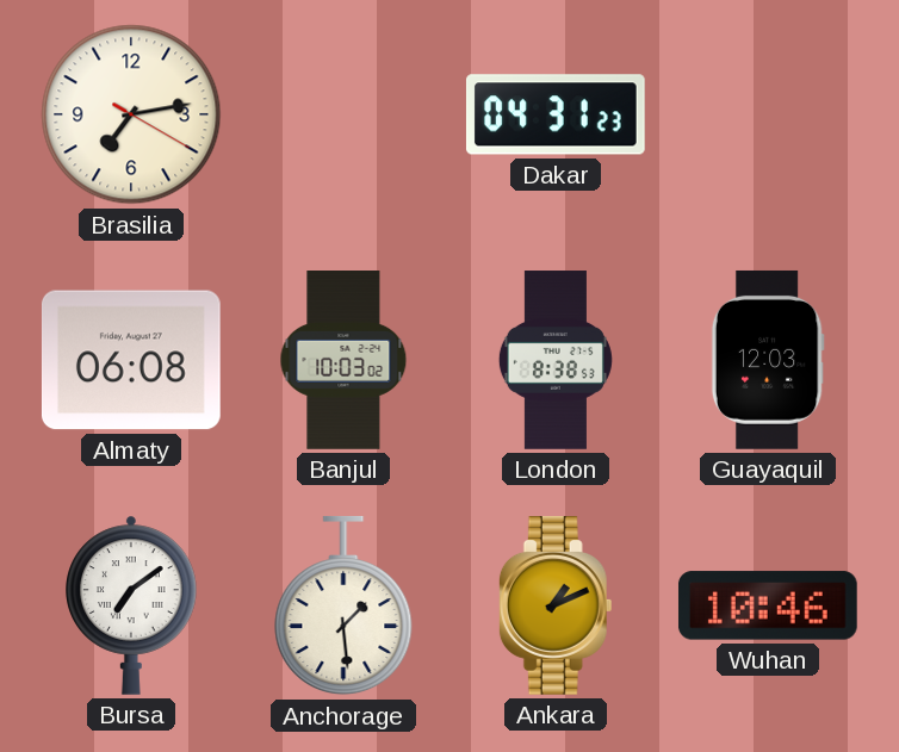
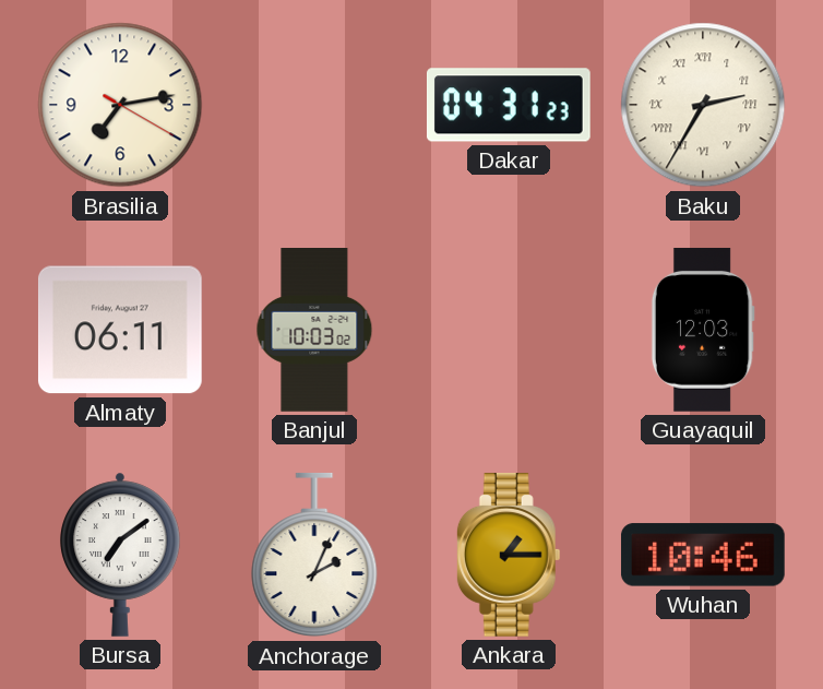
Baku: none -> 2:35 (703, 105)
Almaty: 06:08 -> 06:11 (120, 330)
London: 8:38 -> none (556, 360)
Anchorage: 1:29 -> 2:04 (314, 555)
Ankara: 1:11 -> 1:15 (509, 556)
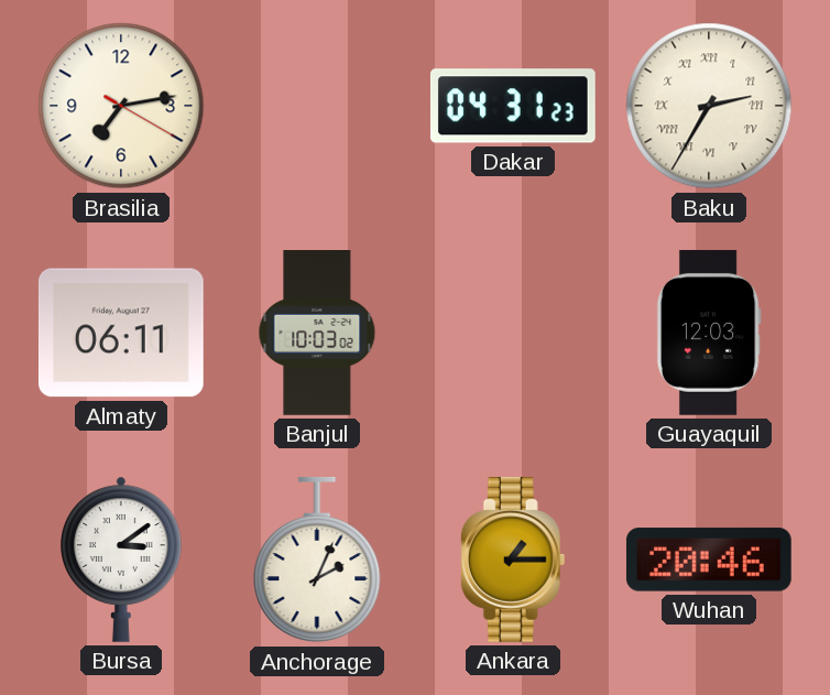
Bursa: 7:09 -> 3:09 (121, 560)
Wuhan: 10:46 -> 20:46 (709, 560)
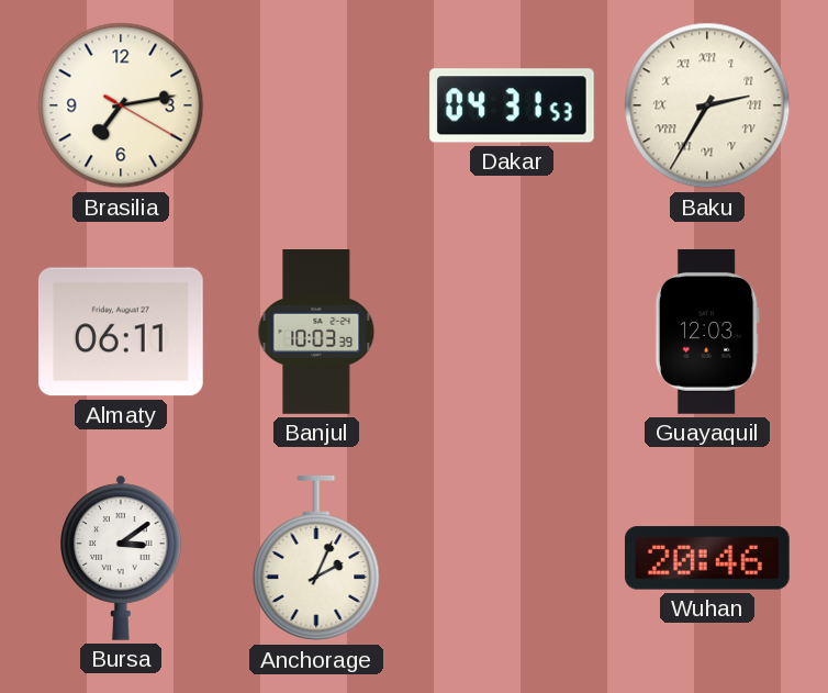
Dakar: 04:31:23 -> 04:31:53 (512, 105)
Banjul: 10:03:02 -> 10:03:39 (316, 332)
Ankara: 1:15 -> none (513, 561)
